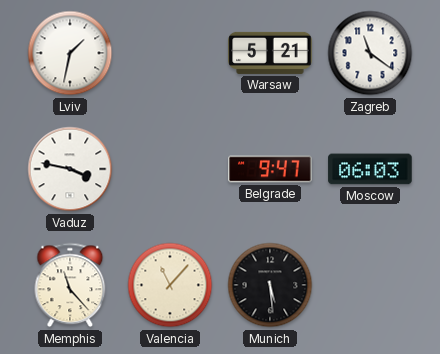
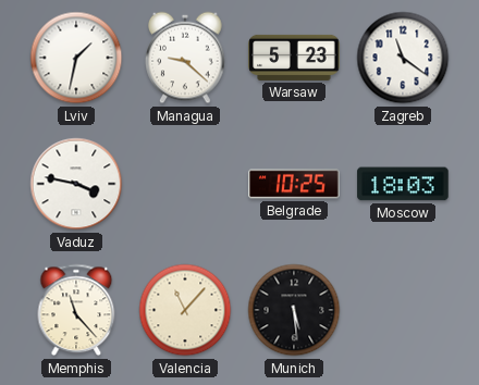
Managua: none -> 9:22 (185, 58)
Warsaw: 5:21 -> 5:23 (294, 58)
Belgrade: 9:47 -> 10:25 (294, 184)
Moscow: 06:03 -> 18:03 (403, 184)
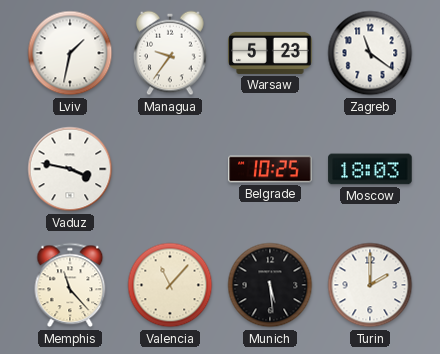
Managua: 9:22 -> 9:36 (170, 53)
Turin: none -> 2:00 (370, 285)
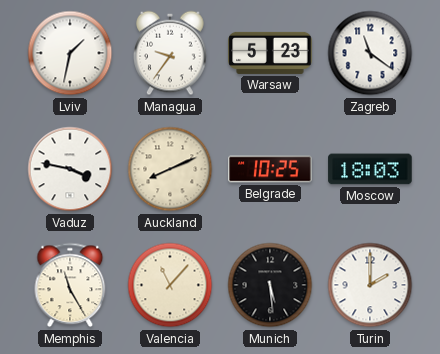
Auckland: none -> 8:11 (170, 169)
Memphis: 11:23 -> 11:25 (70, 285)
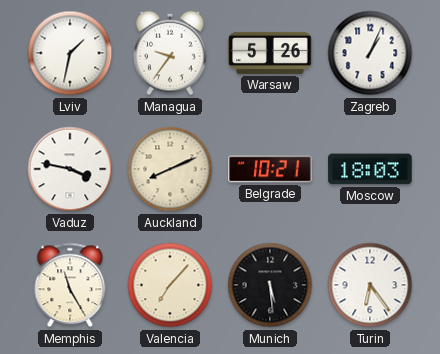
Warsaw: 5:23 -> 5:26 (270, 53)
Zagreb: 11:21 -> 1:04 (370, 53)
Belgrade: 10:25 -> 10:21 (270, 169)
Valencia: 11:07 -> 7:07 (170, 285)
Turin: 2:00 -> 6:24 (370, 285)
